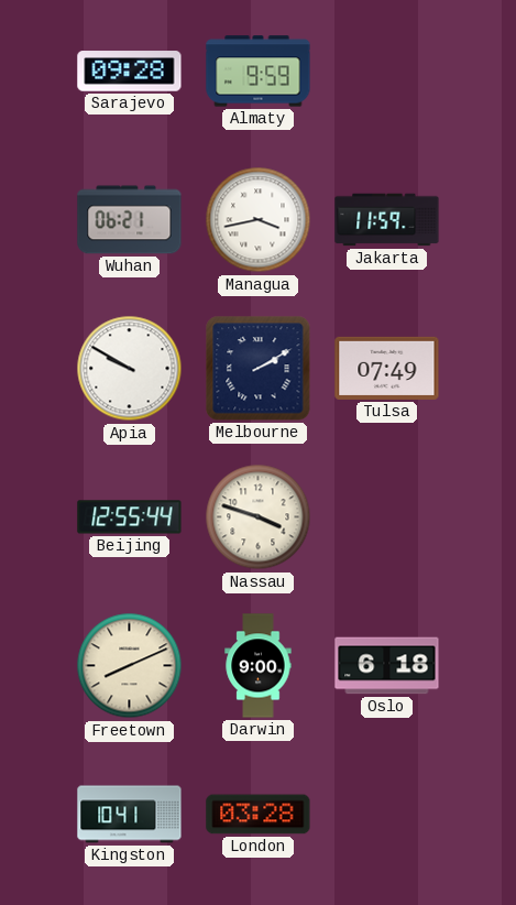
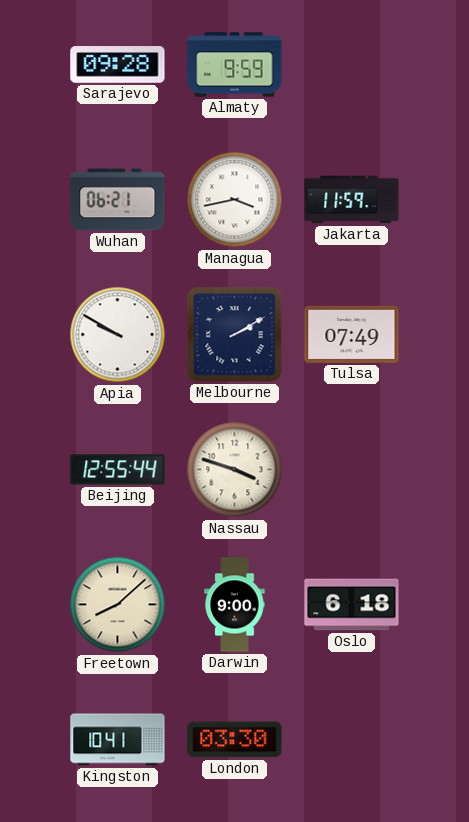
Freetown: 8:11 -> 8:08 (118, 605)
London: 03:28 -> 03:30 (235, 740)
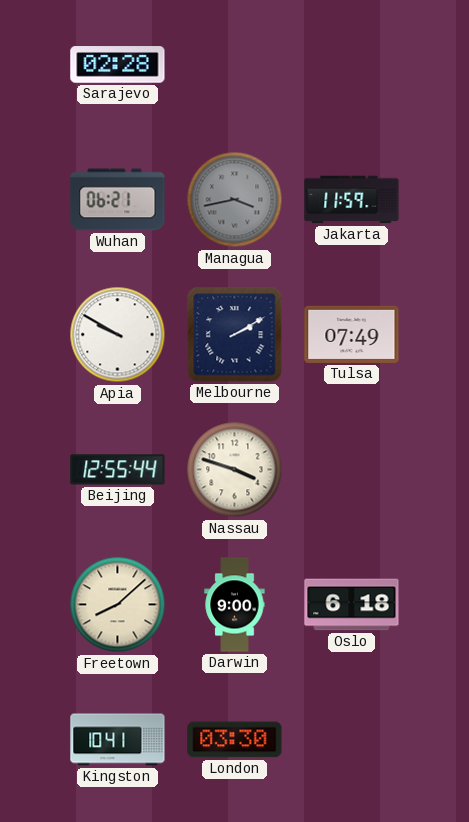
Sarajevo: 09:28 -> 02:28 (118, 65)
Almaty: 9:59 -> none (235, 65)
Managua dial: white -> grey (235, 200)
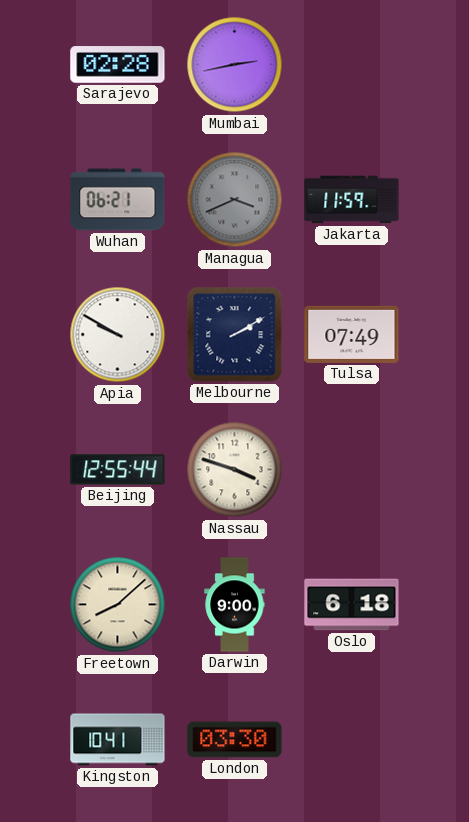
Mumbai: none -> 2:43 (235, 65)
Managua: 3:43 -> 3:41 (235, 200)
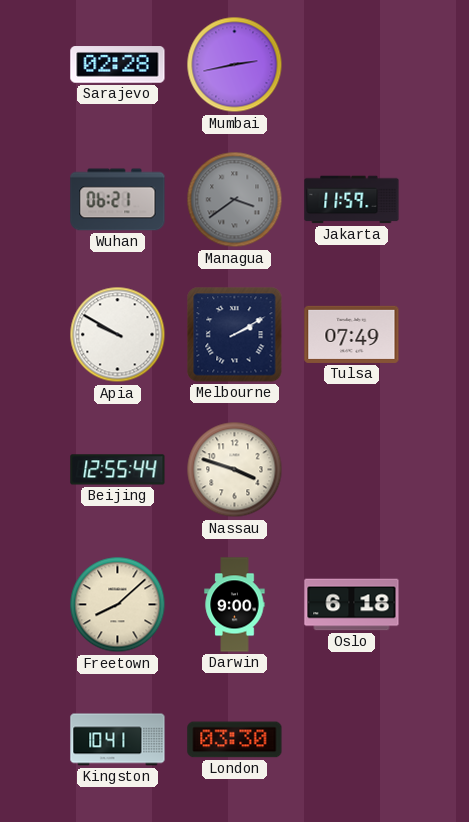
Managua: 3:41 -> 3:39 (235, 200)
